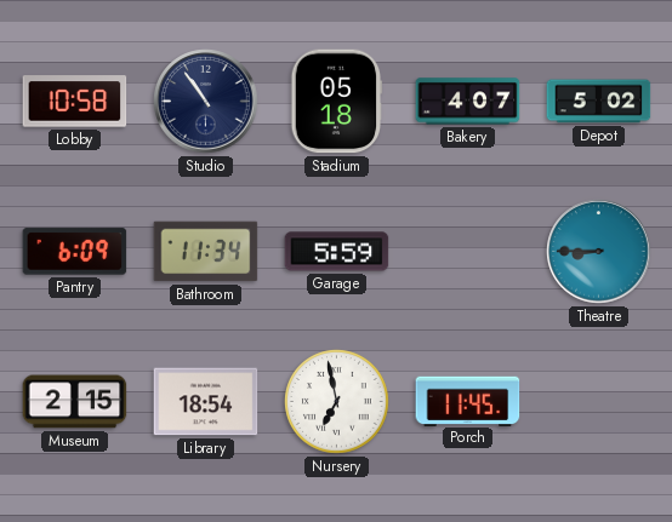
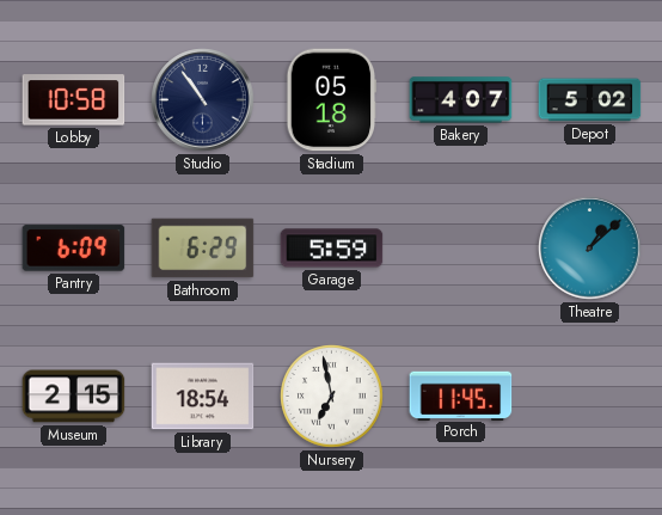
Bathroom: 11:34 -> 6:29 (203, 249)
Theatre: 8:45 -> 1:08 (590, 249)
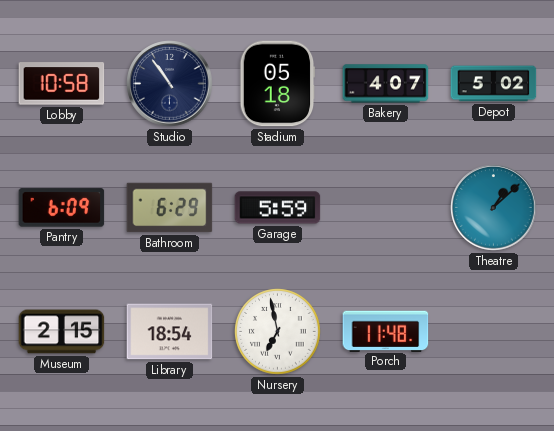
Porch: 11:45 -> 11:48 (386, 331)
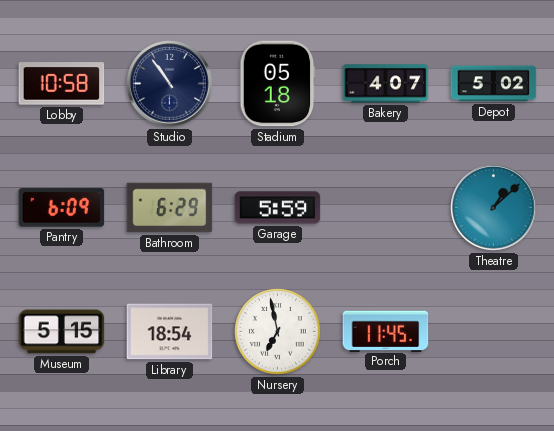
Museum: 2:15 -> 5:15 (62, 332)
Porch: 11:48 -> 11:45 (386, 331)
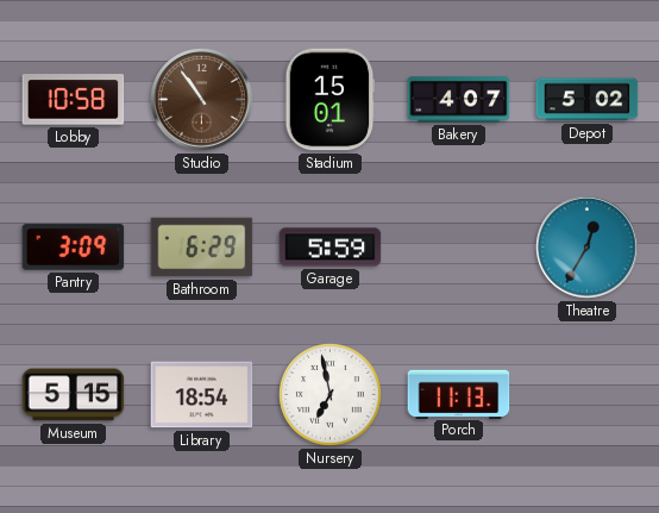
Studio dial: navy -> brown (202, 100)
Stadium: 05:18 -> 15:01 (331, 100)
Pantry: 6:09 -> 3:09 (74, 248)
Theatre: 1:08 -> 12:35 (588, 248)
Porch: 11:45 -> 11:13 (459, 394)
